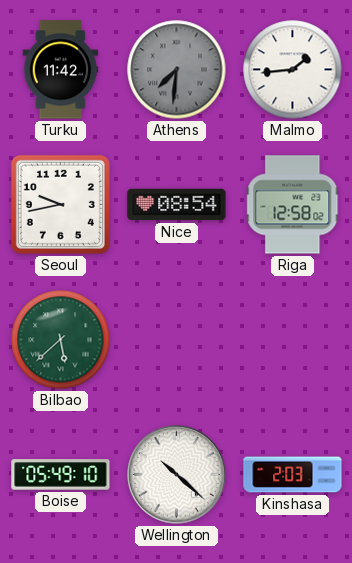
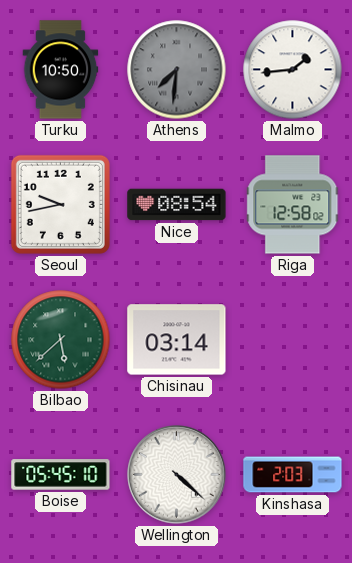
Turku: 11:42 -> 10:50 (61, 70)
Chisinau: none -> 03:14 (177, 340)
Boise: 05:49 -> 05:45 (61, 475)
Wellington: 10:22 -> 4:22 (177, 475)
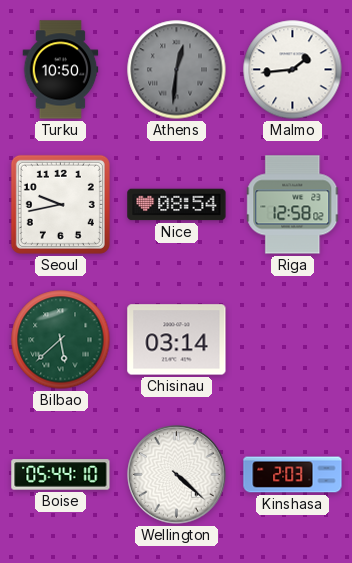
Athens: 7:31 -> 12:31 (177, 70)
Boise: 05:45 -> 05:44 (61, 475)
